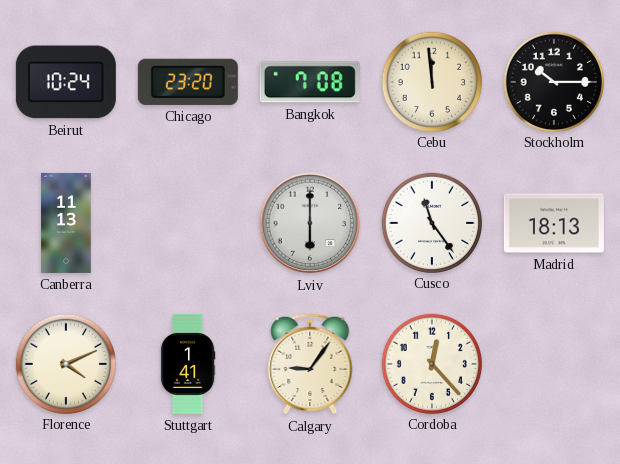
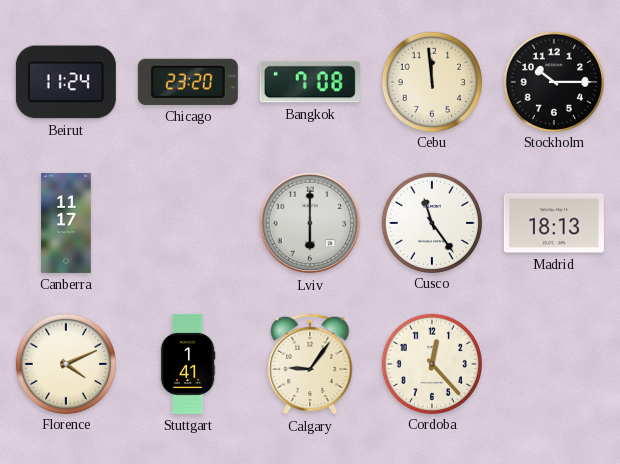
Beirut: 10:24 -> 11:24 (66, 82)
Canberra: 11:13 -> 11:17 (66, 223)
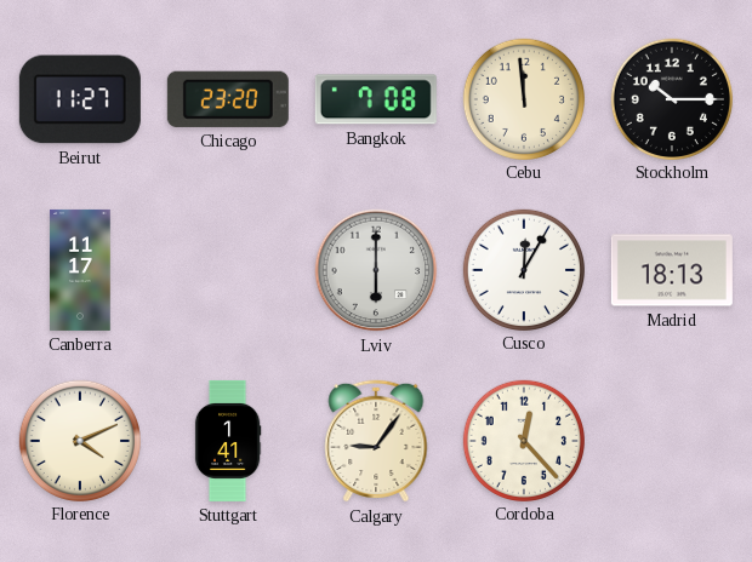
Beirut: 11:24 -> 11:27 (80, 99)
Cusco: 11:24 -> 12:05 (523, 269)
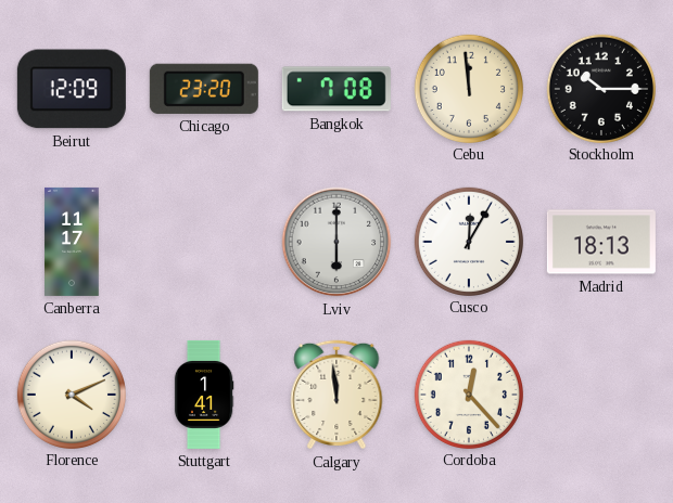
Beirut: 11:27 -> 12:09 (72, 89)
Calgary: 9:06 -> 11:59 (336, 395)
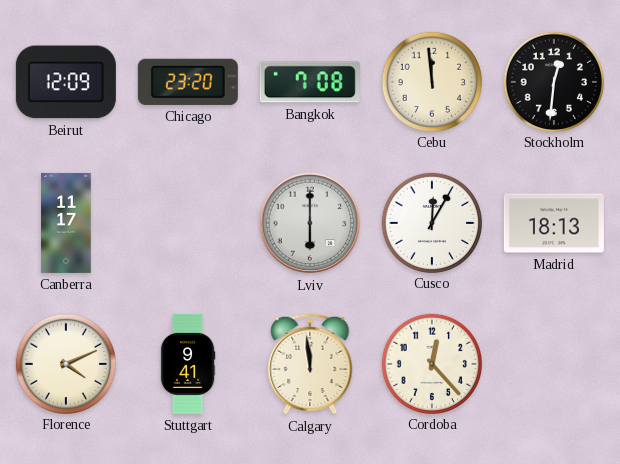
Stockholm: 10:15 -> 12:31 (553, 81)
Stuttgart: 1:41 -> 9:41 (188, 364)
